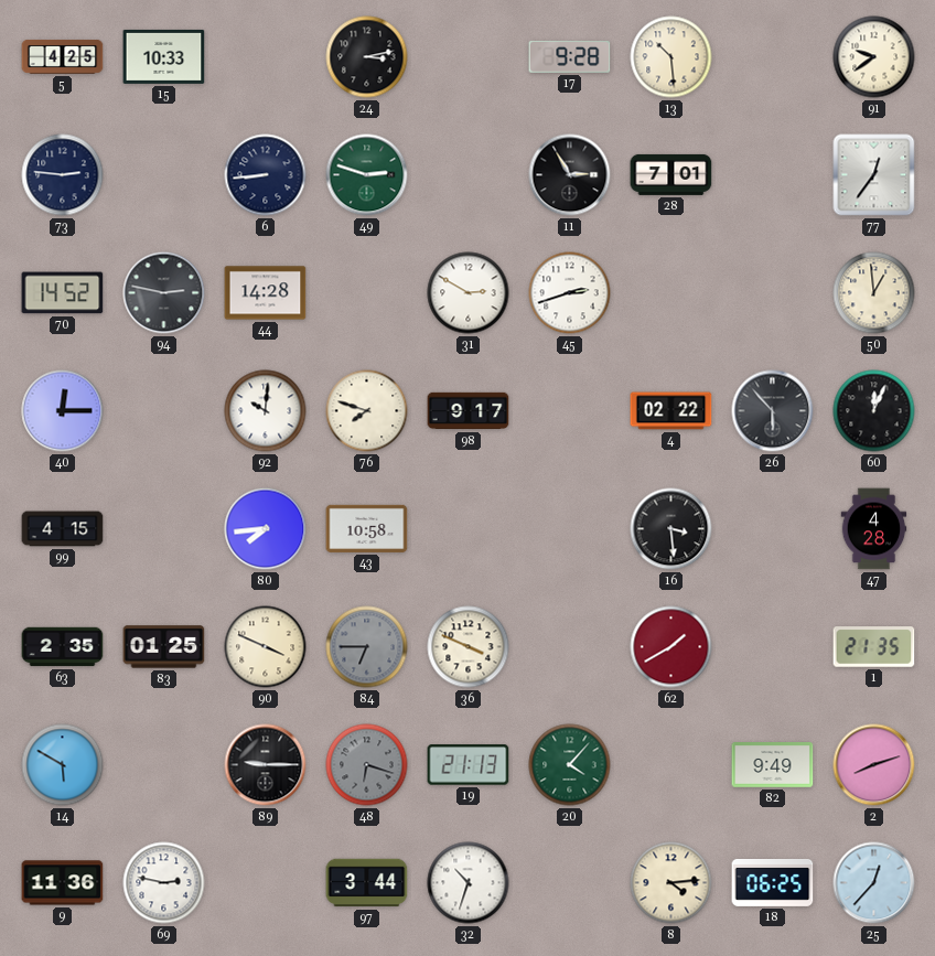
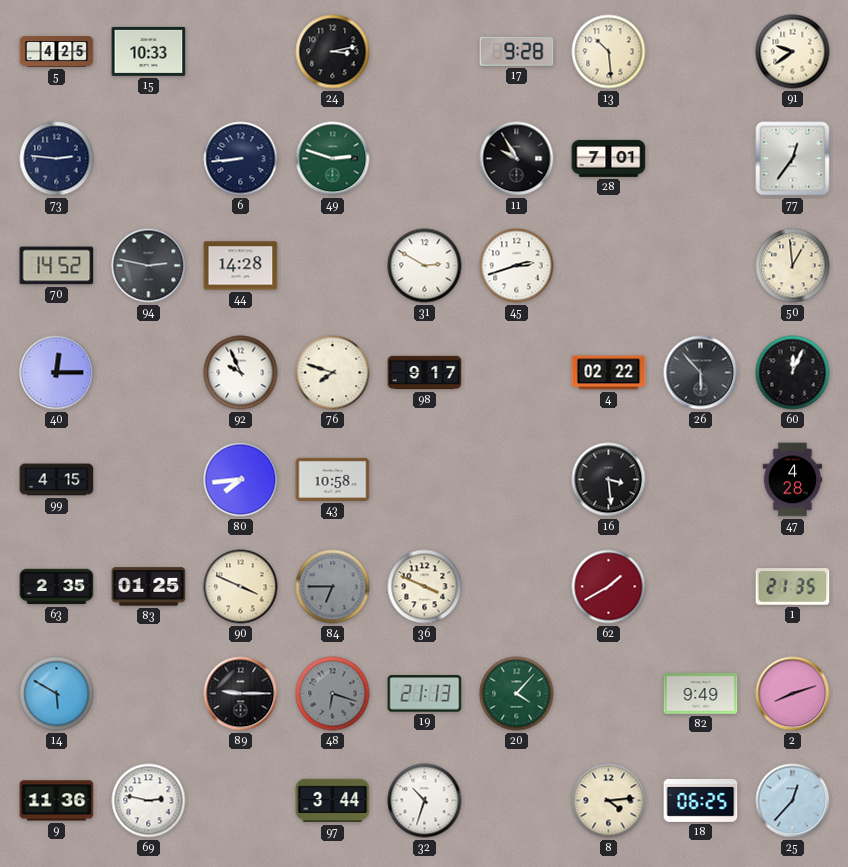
11: 2:55 -> 9:55 (517, 159)
92: 10:01 -> 9:56 (241, 373)
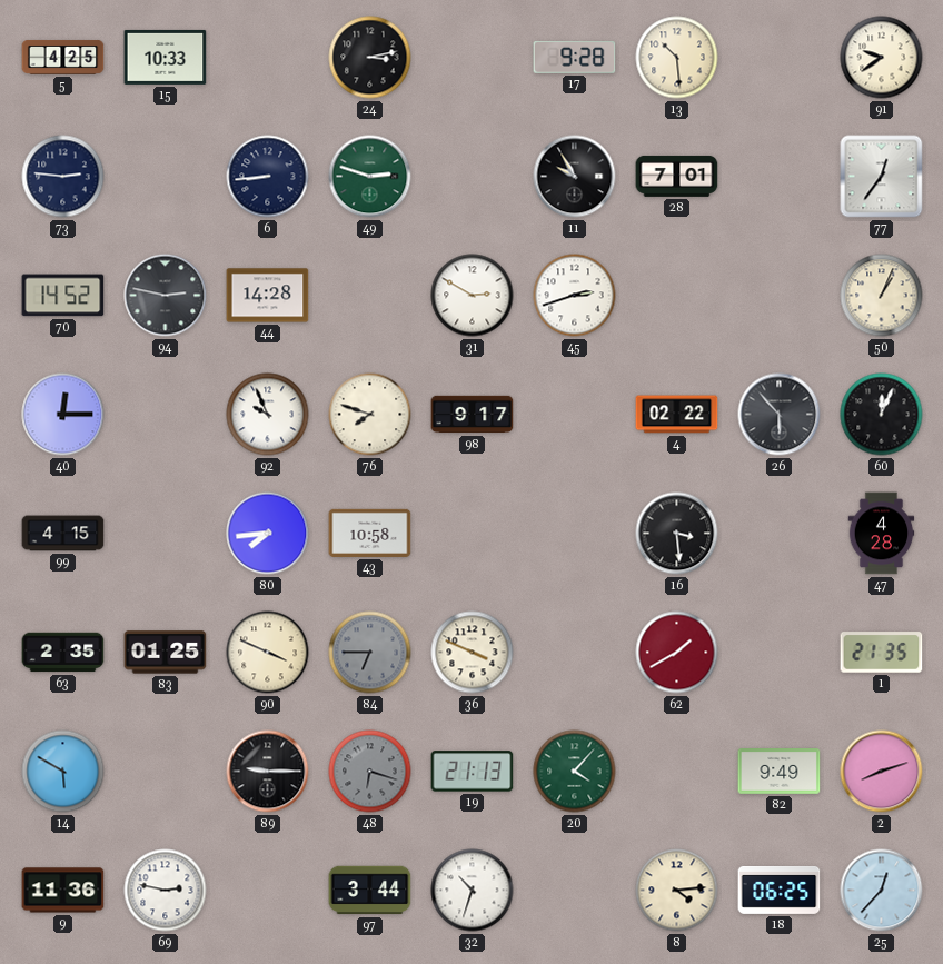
50: 12:59 -> 1:04 (882, 296)
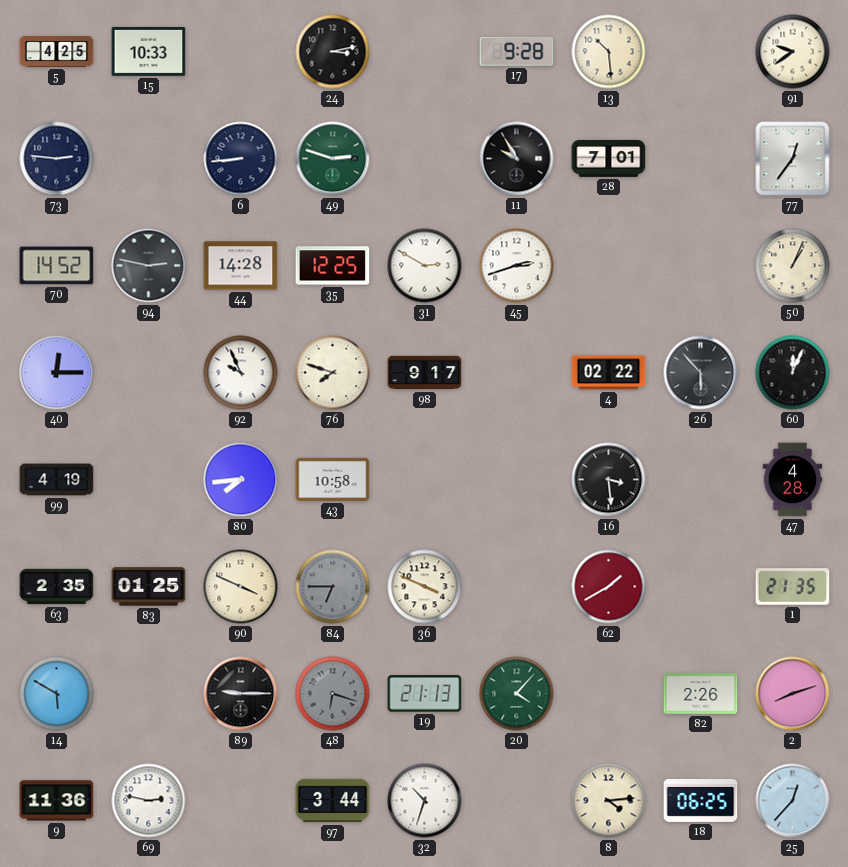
35: none -> 12:25 (333, 266)
99: 4:15 -> 4:19 (57, 480)
82: 9:49 -> 2:26 (701, 694)
